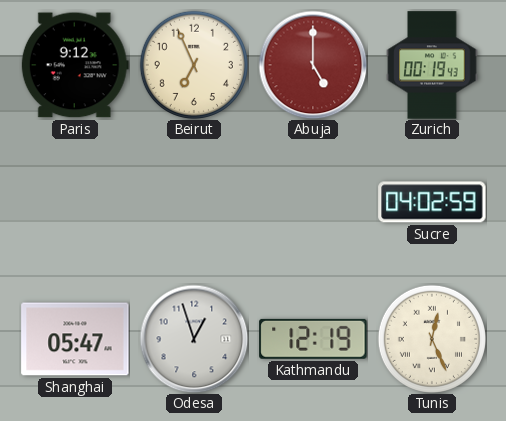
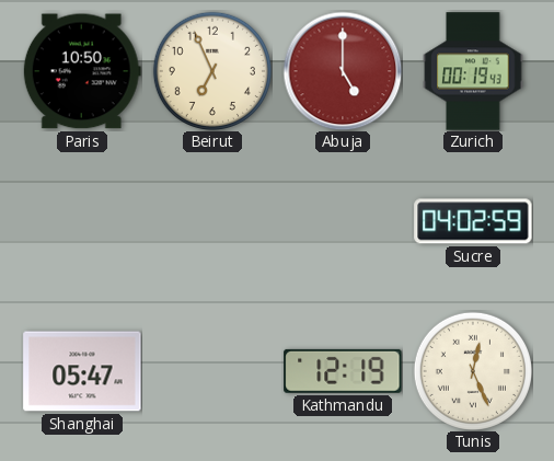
Paris: 9:12 -> 10:50 (82, 71)
Odesa: 12:57 -> none (194, 339)
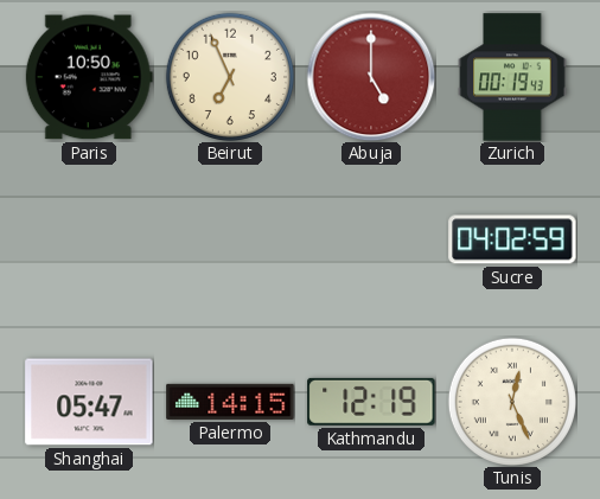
Palermo: none -> 14:15 (230, 402)
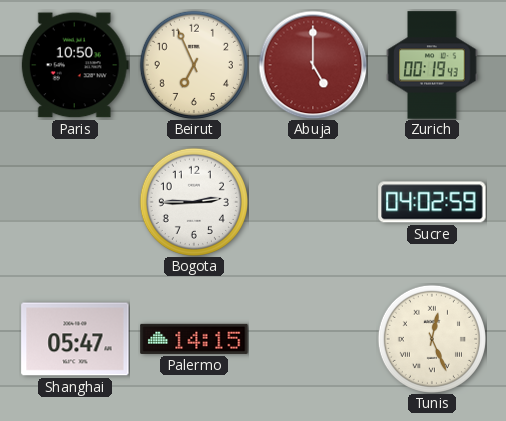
Bogota: none -> 2:45 (194, 202)
Kathmandu: 12:19 -> none (371, 402)
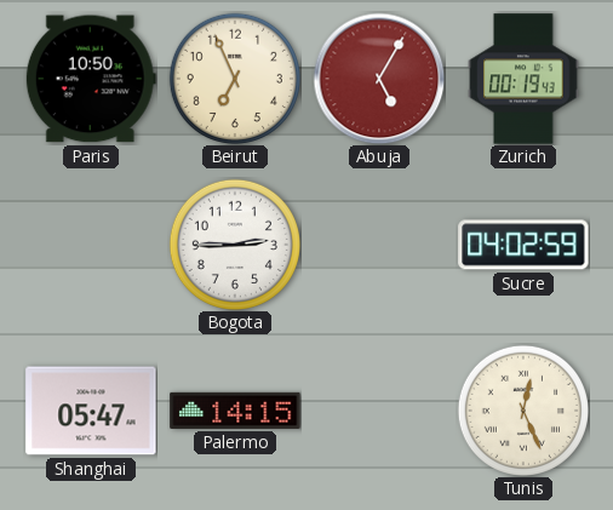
Abuja: 5:00 -> 5:05 (379, 79)
